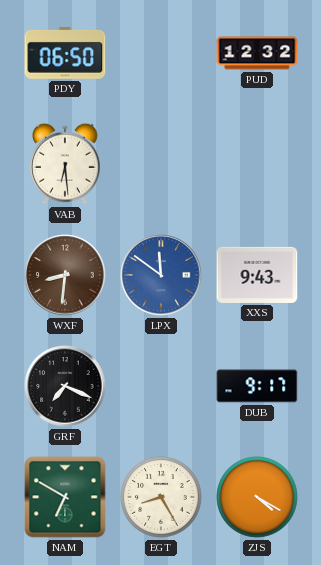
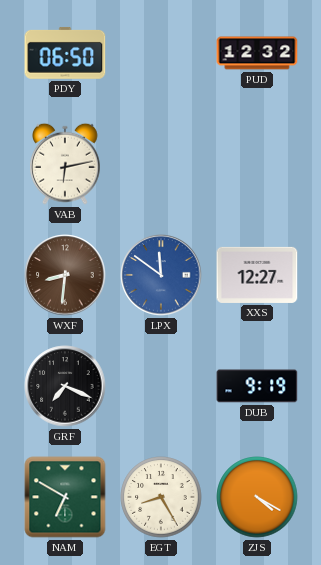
VAB: 6:29 -> 6:13 (66, 164)
XXS: 9:43 -> 12:27 (257, 275)
DUB: 9:17 -> 9:19 (257, 386)
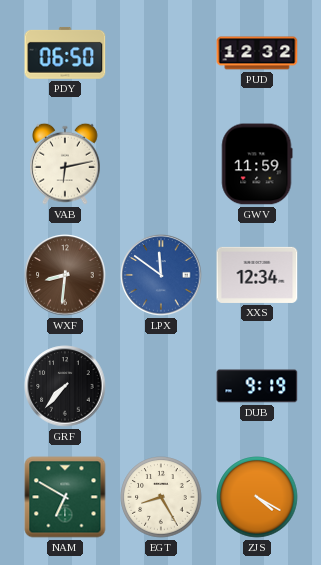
GWV: none -> 11:59 (257, 164)
XXS: 12:27 -> 12:34 (257, 275)
GRF: 7:19 -> 7:37 (65, 386)
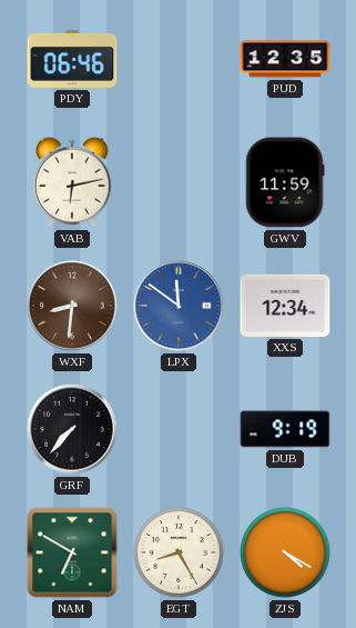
PDY: 06:50 -> 06:46 (72, 59)
PUD: 12:32 -> 12:35 (285, 59)
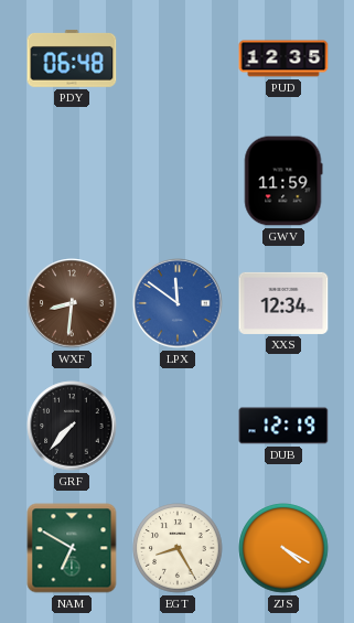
PDY: 06:46 -> 06:48 (72, 58)
VAB: 6:13 -> none (73, 182)
DUB: 9:19 -> 12:19 (283, 426)
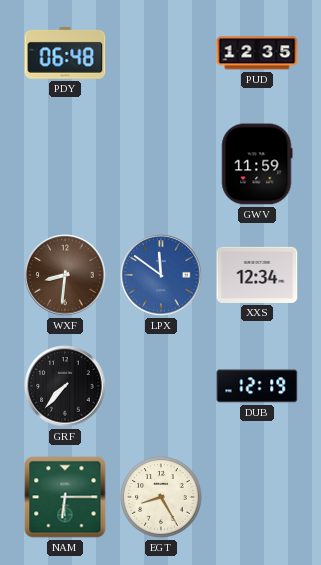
NAM: 6:50 -> 6:15 (65, 497)
ZJS: 4:20 -> none (283, 548)
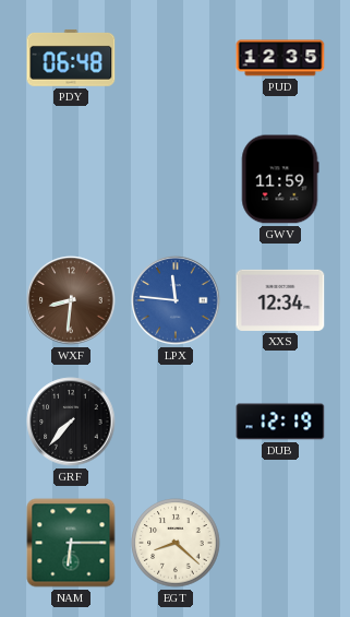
LPX: 11:51 -> 11:46 (176, 300)
EGT: 8:25 -> 8:22 (176, 543)
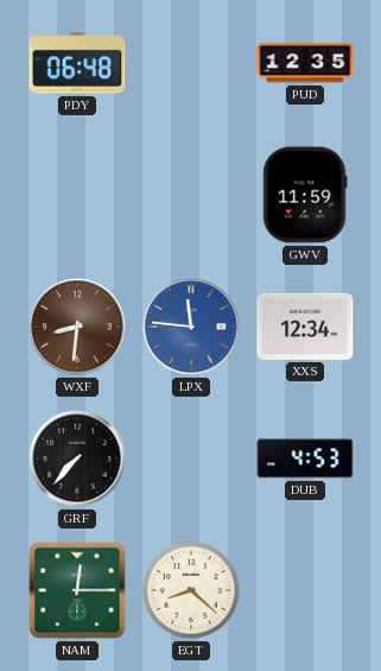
DUB: 12:19 -> 4:53 (305, 458)
NAM: 6:15 -> 12:15 (77, 590)
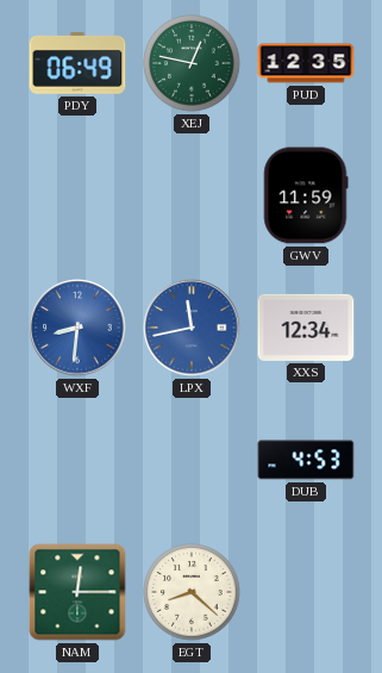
PDY: 06:48 -> 06:49 (77, 63)
XEJ: none -> 12:47 (192, 63)
WXF dial: brown -> blue (77, 328)
LPX: 11:46 -> 11:43 (192, 328)
GRF: 7:37 -> none (77, 458)
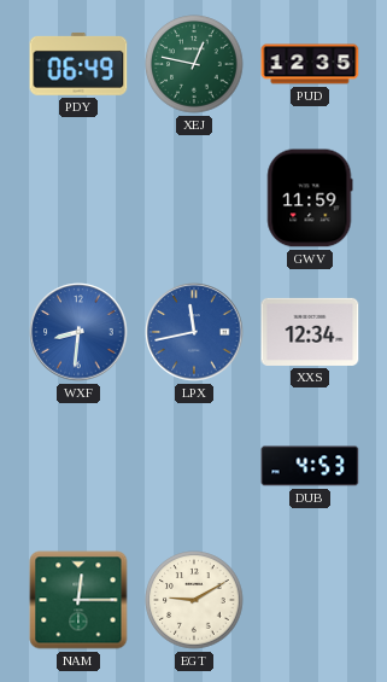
EGT: 8:22 -> 9:10 (194, 600)
